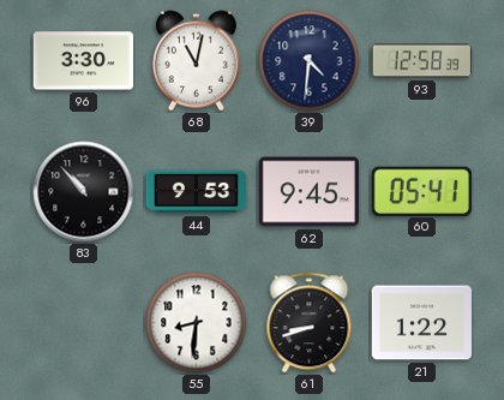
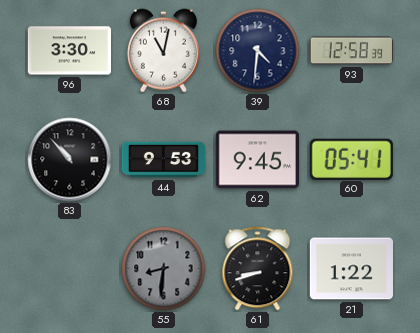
55 dial: white -> grey (164, 269)
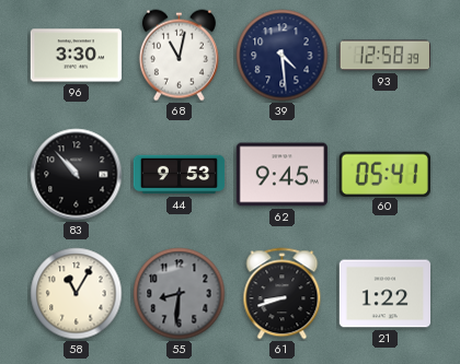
39: 4:31 -> 4:29 (283, 56)
58: none -> 11:05 (77, 294)
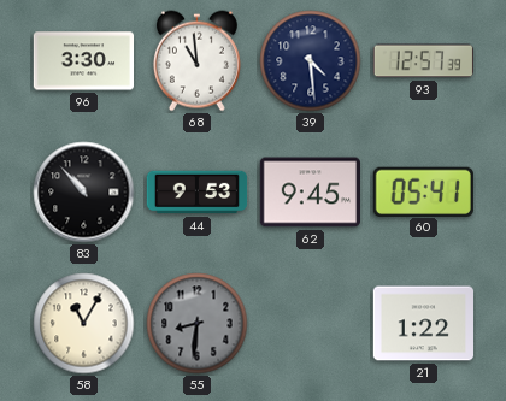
68: 11:02 -> 10:59 (196, 61)
93: 12:58 -> 12:57 (423, 61)
61: 8:42 -> none (283, 294)
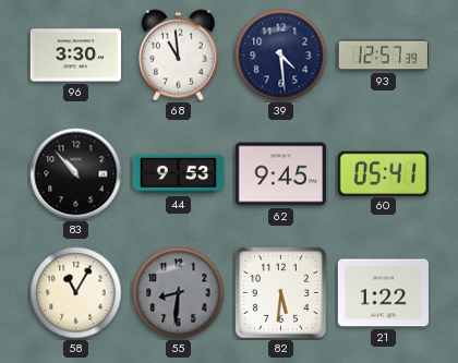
82: none -> 5:31 (280, 292)
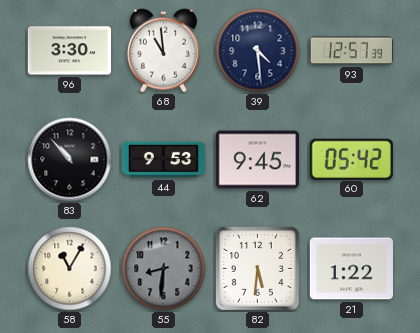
60: 05:41 -> 05:42 (351, 159)
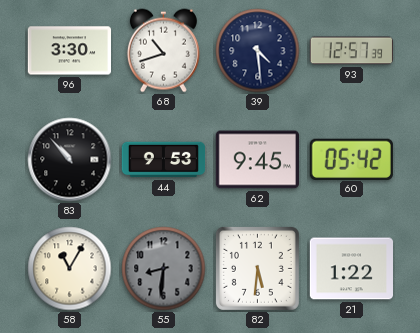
68: 10:59 -> 10:42 (163, 51)
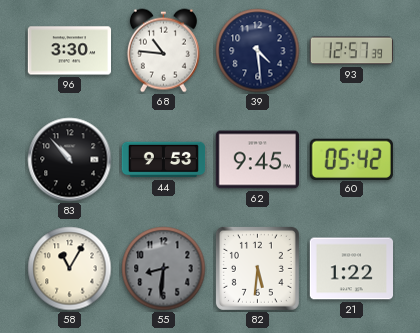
68: 10:42 -> 10:46 (163, 51)
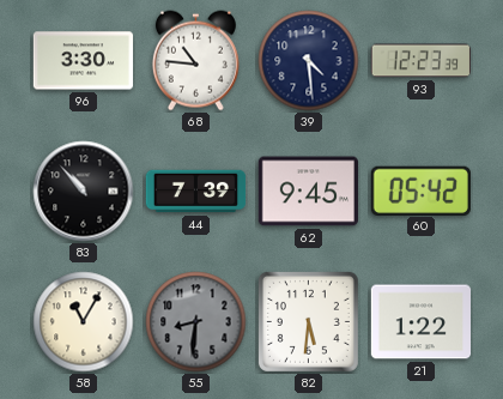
93: 12:57 -> 12:23 (420, 61)
44: 9:53 -> 7:39 (196, 192)
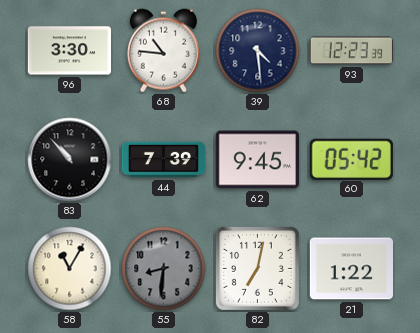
82: 5:31 -> 7:02 (257, 268)
